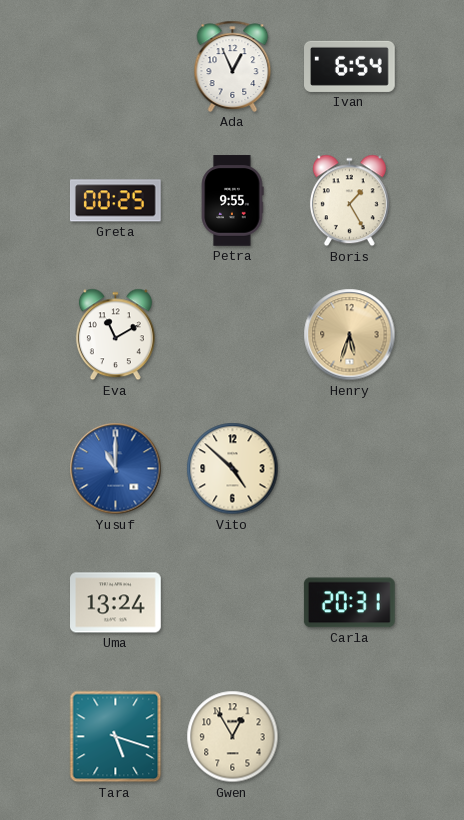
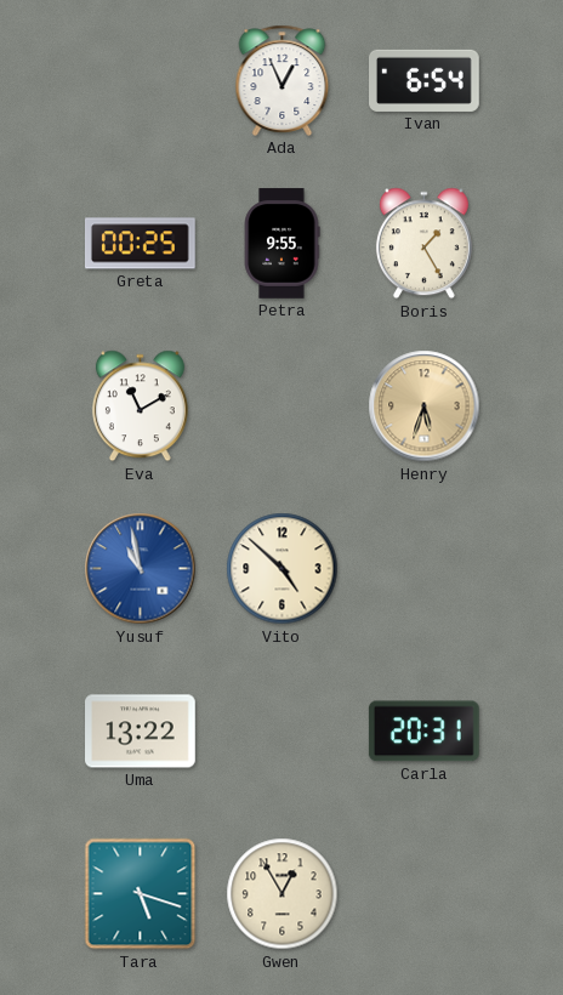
Yusuf: 11:00 -> 10:58 (141, 569)
Uma: 13:24 -> 13:22 (141, 732)
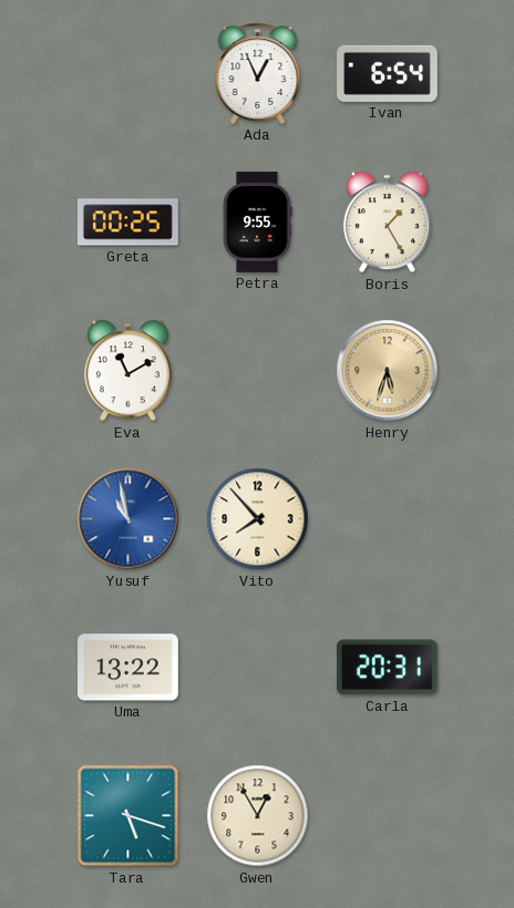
Vito: 4:52 -> 7:53 (258, 519)
